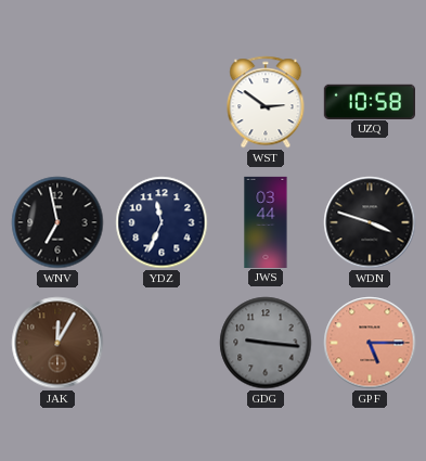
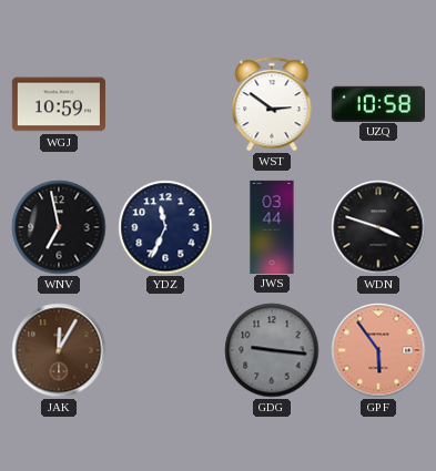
WGJ: none -> 10:59 (59, 104)
GPF: 5:15 -> 5:54 (378, 350)
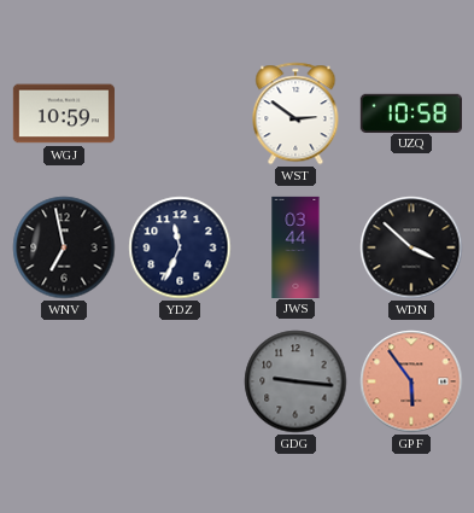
WDN: 3:48 -> 3:52 (411, 247)
JAK: 12:05 -> none (59, 350)
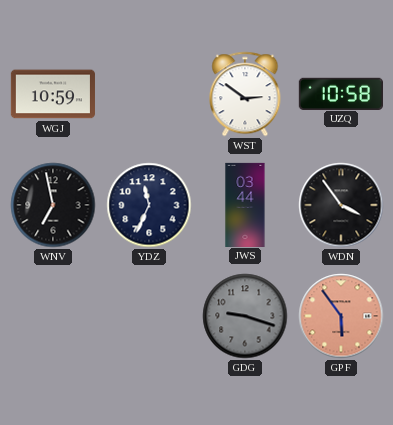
WDN: 3:52 -> 3:54 (341, 205)
GDG: 9:16 -> 9:18 (245, 316)
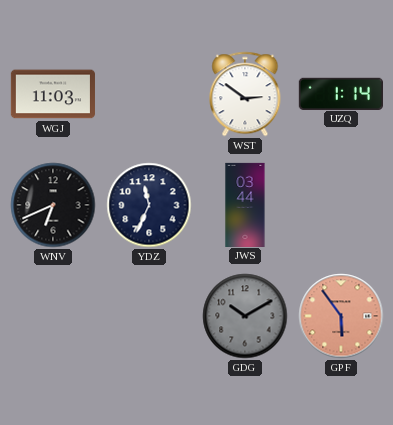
WGJ: 10:59 -> 11:03 (53, 94)
UZQ: 10:58 -> 1:14 (341, 93)
WNV: 6:58 -> 6:41 (53, 205)
WDN: 3:54 -> none (341, 205)
GDG: 9:18 -> 10:10 (245, 316)
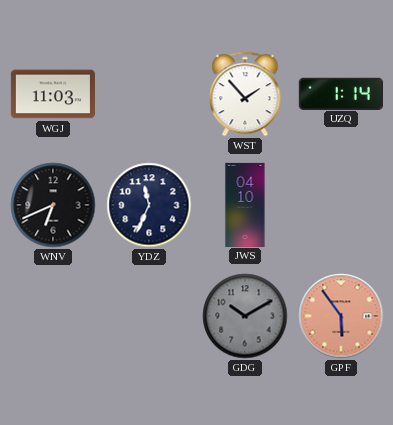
WST: 2:51 -> 1:53 (245, 94)
JWS: 03:44 -> 04:10 (245, 204)
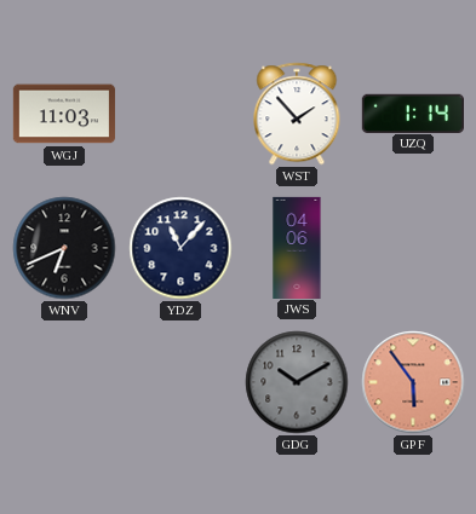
YDZ: 11:34 -> 11:07 (180, 248)
JWS: 04:10 -> 04:06 (297, 247)
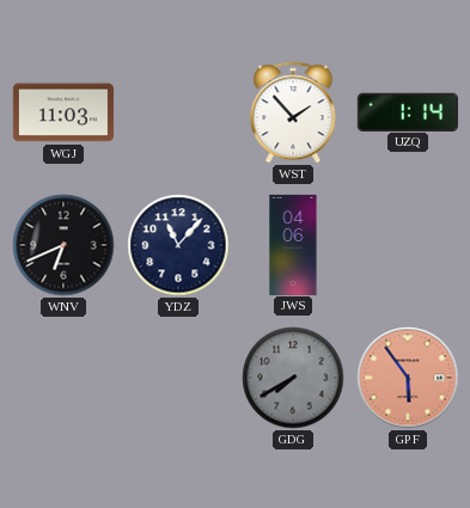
GDG: 10:10 -> 7:40 (293, 378)
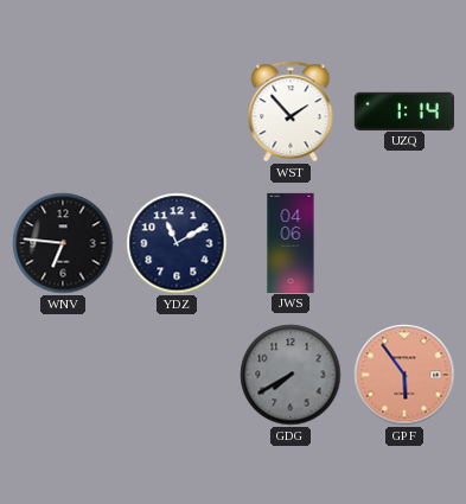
WGJ: 11:03 -> none (63, 112)
WNV: 6:41 -> 6:46 (63, 243)
YDZ: 11:07 -> 11:10 (177, 243)
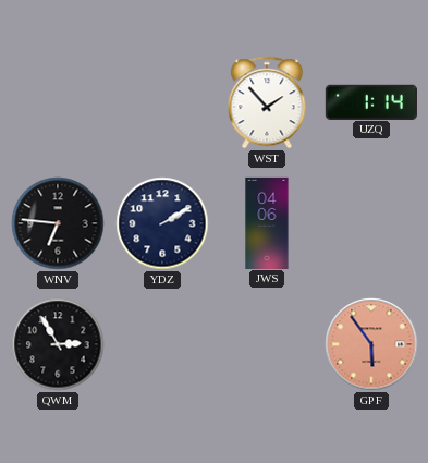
YDZ: 11:10 -> 2:10 (162, 223)
QWM: none -> 2:55 (58, 344)
GDG: 7:40 -> none (291, 375)
